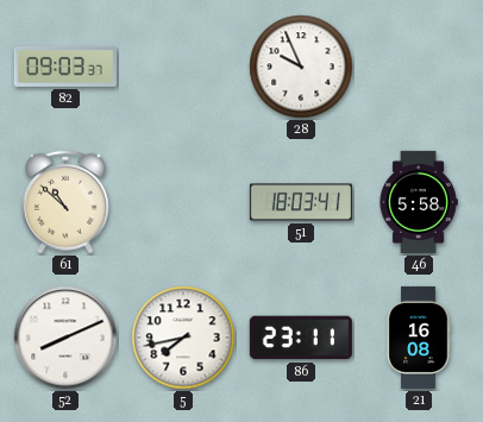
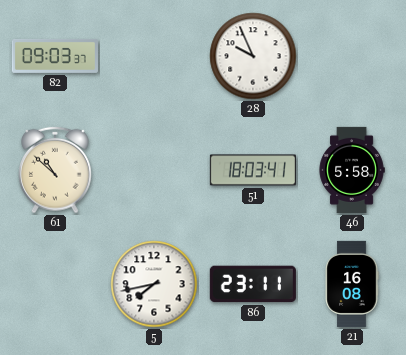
52: 8:11 -> none (65, 338)
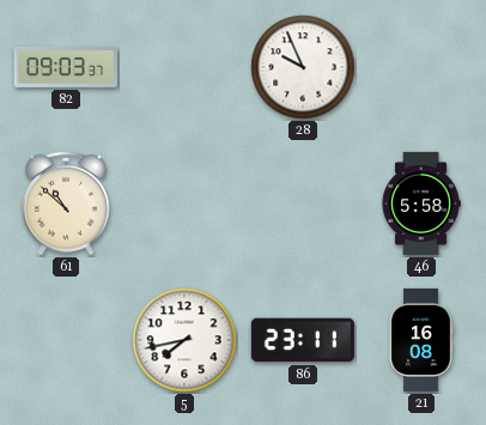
51: 18:03 -> none (253, 170)
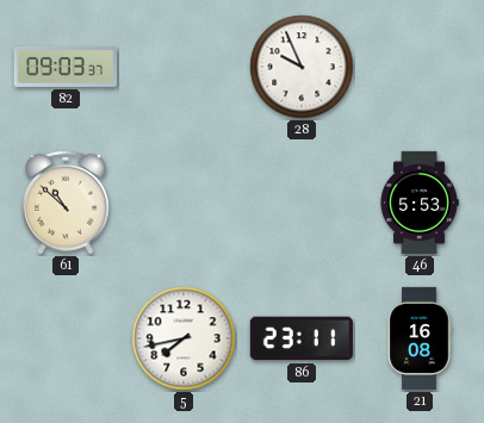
46: 5:58 -> 5:53 (420, 203)
